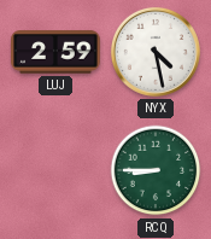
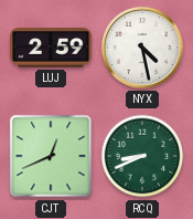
CJT: none -> 12:41 (51, 156)
RCQ: 8:45 -> 8:41 (142, 156)
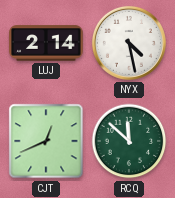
LUJ: 2:59 -> 2:14 (46, 43)
RCQ: 8:41 -> 11:52 (129, 141)
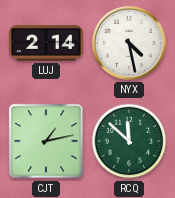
CJT: 12:41 -> 1:13 (46, 141)
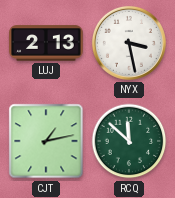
LUJ: 2:14 -> 2:13 (46, 43)
NYX: 4:28 -> 3:28 (129, 43)
